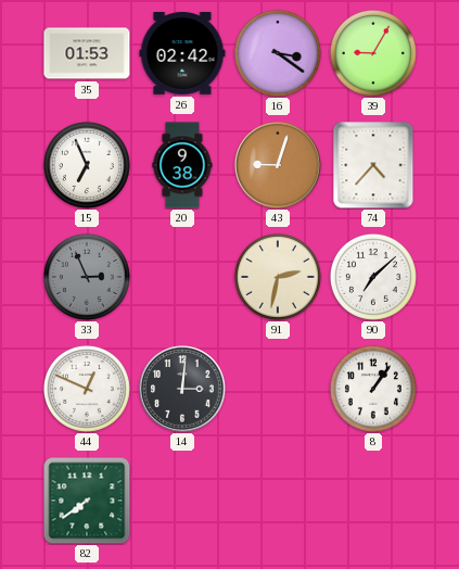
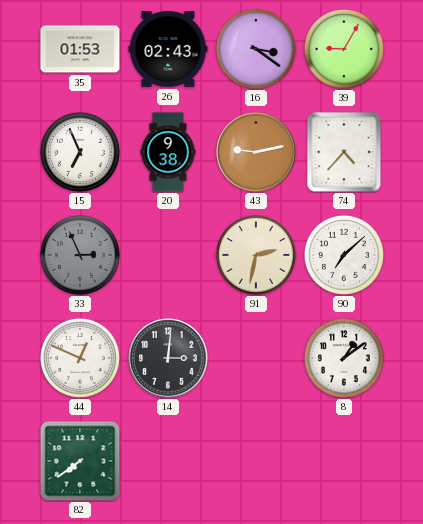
26: 02:42 -> 02:43 (168, 50)
43: 9:03 -> 9:13 (256, 152)
8: 1:06 -> 1:09 (344, 358)
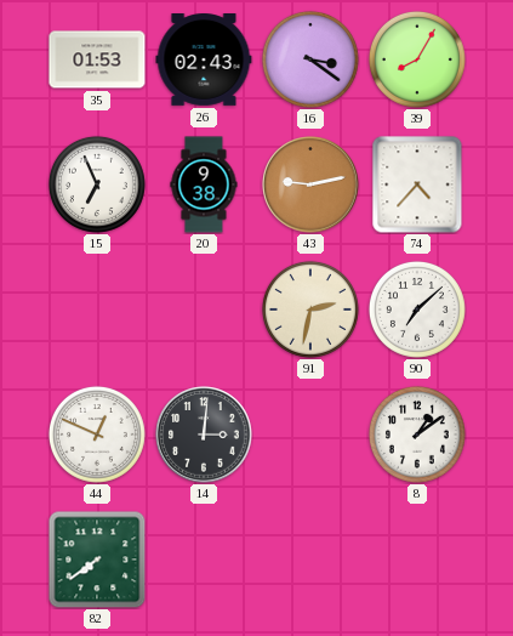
39: 9:05 -> 8:05 (417, 59)
33: 2:56 -> none (80, 255)
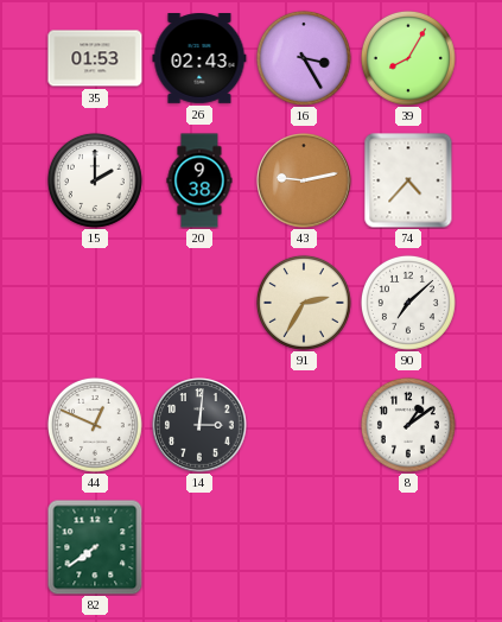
16: 3:21 -> 3:25 (304, 58)
15: 6:56 -> 2:00 (95, 180)
91: 2:32 -> 2:35 (304, 303)
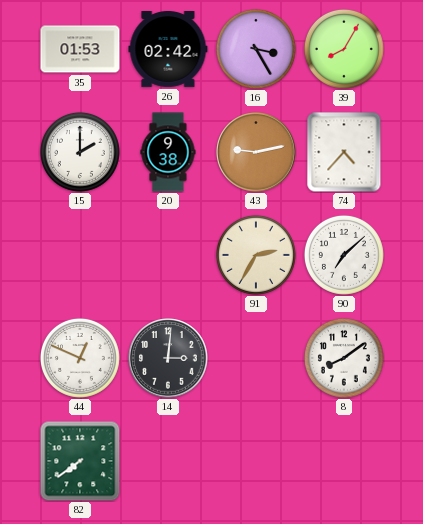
26: 02:43 -> 02:42 (168, 50)
8: 1:09 -> 8:09 (344, 358)
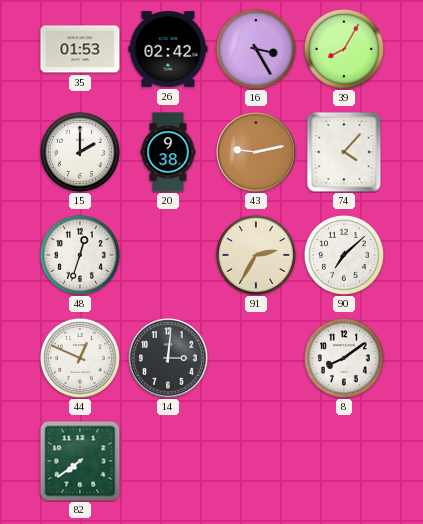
74: 4:37 -> 4:07 (344, 152)
48: none -> 12:33 (80, 255)
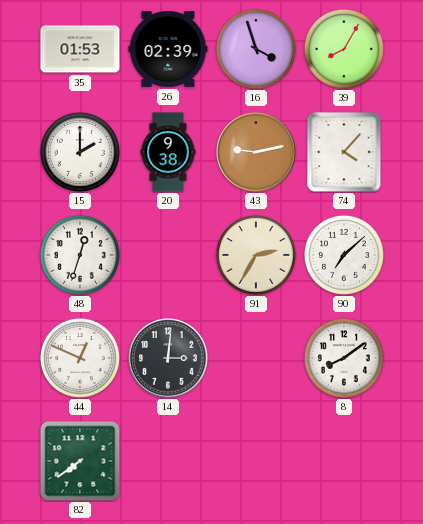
26: 02:42 -> 02:39 (168, 50)
16: 3:25 -> 3:57 (256, 49)
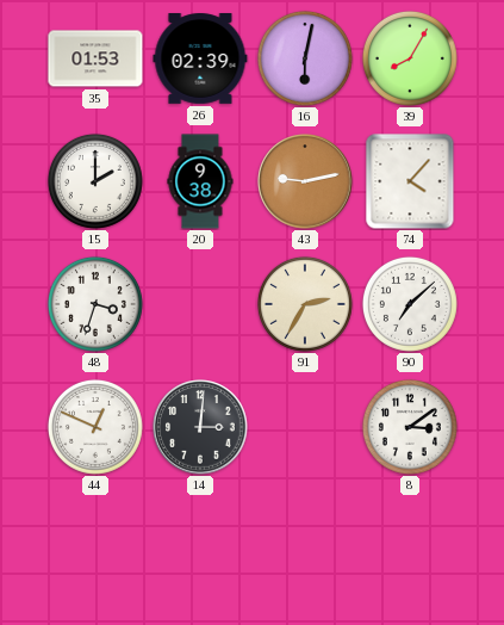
16: 3:57 -> 6:02 (305, 58)
48: 12:33 -> 3:33 (95, 304)
8: 8:09 -> 3:09 (410, 427)
82: 7:39 -> none (80, 461)
